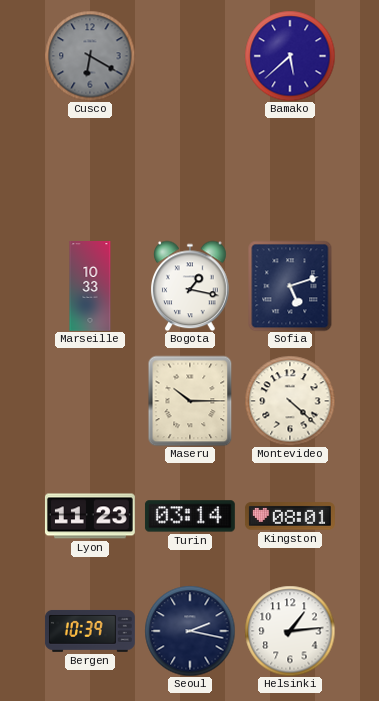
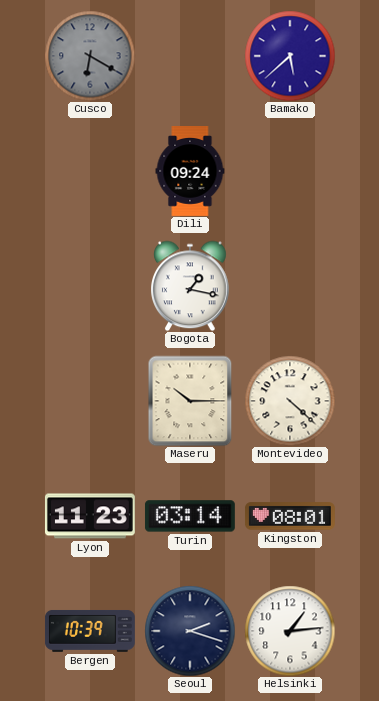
Dili: none -> 09:24 (190, 172)
Marseille: 10:33 -> none (90, 287)
Sofia: 5:12 -> none (290, 286)
Seoul: 2:17 -> 2:18 (190, 631)
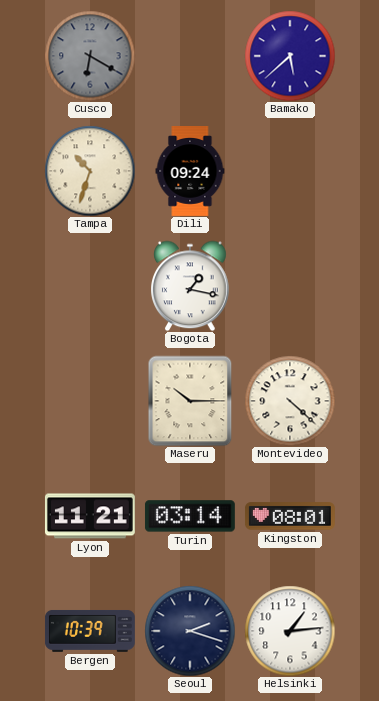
Tampa: none -> 10:33 (90, 171)
Lyon: 11:23 -> 11:21 (90, 516)
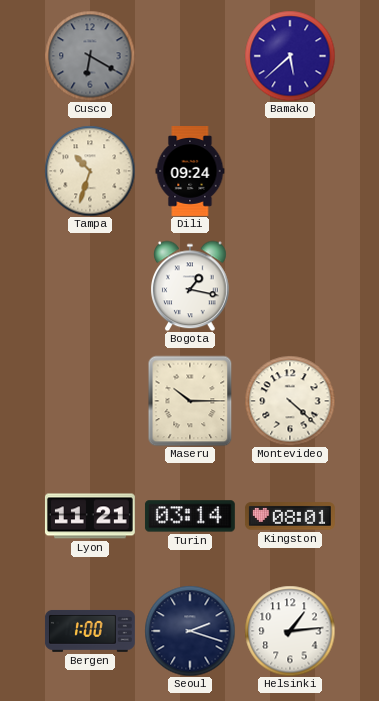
Bergen: 10:39 -> 1:00 (90, 631)
